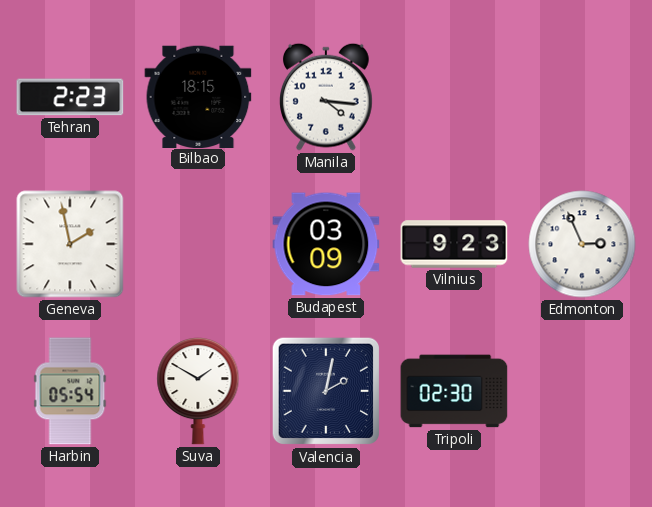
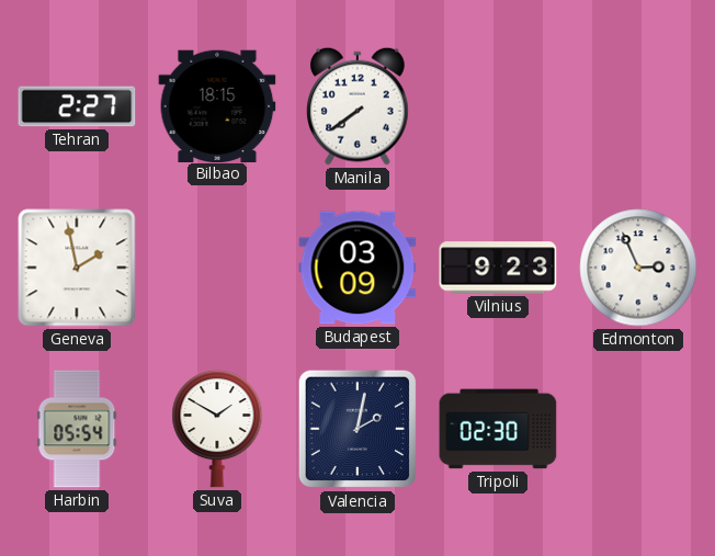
Tehran: 2:23 -> 2:27 (77, 106)
Manila: 4:16 -> 7:39 (359, 106)
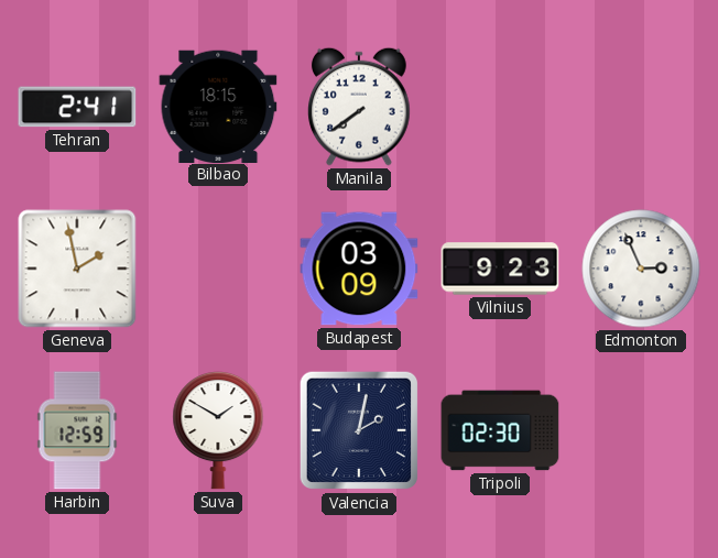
Tehran: 2:27 -> 2:41 (77, 107)
Harbin: 05:54 -> 12:59 (77, 430)
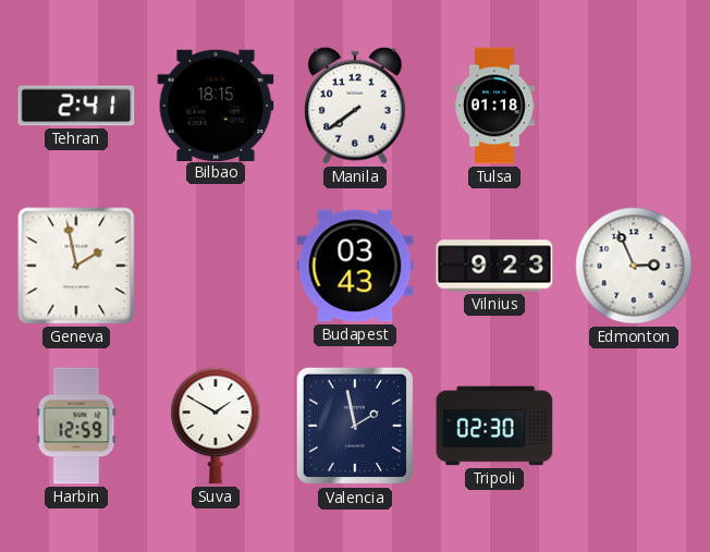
Tulsa: none -> 01:18 (494, 106)
Budapest: 03:09 -> 03:43 (355, 266)
Valencia: 2:02 -> 1:58 (355, 426)
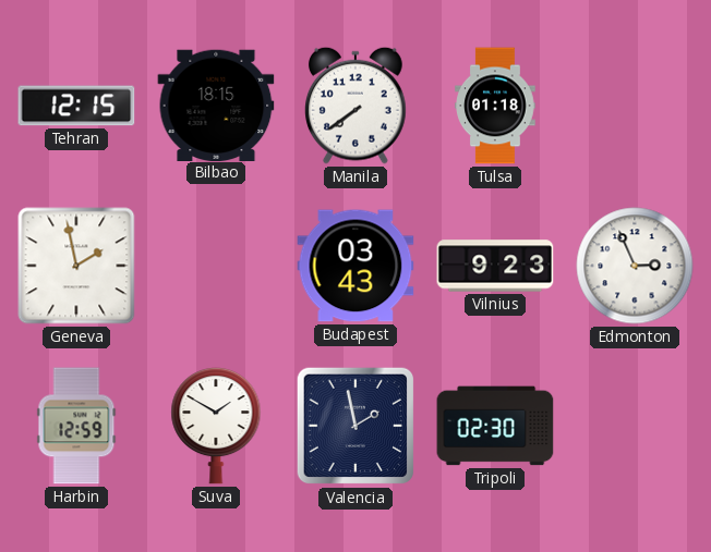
Tehran: 2:41 -> 12:15 (76, 106)
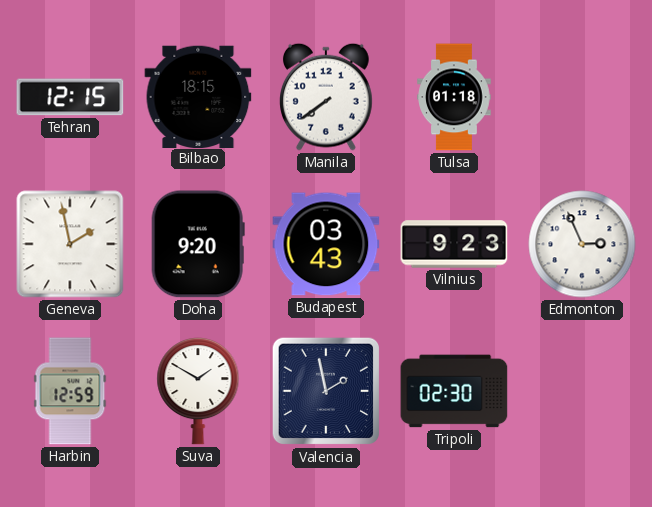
Doha: none -> 9:20 (198, 244)
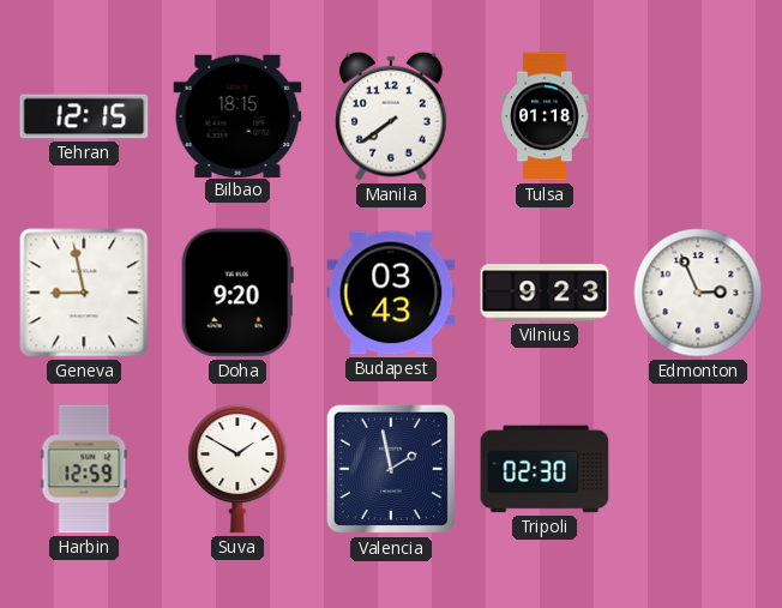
Geneva: 1:58 -> 8:58 (84, 293)
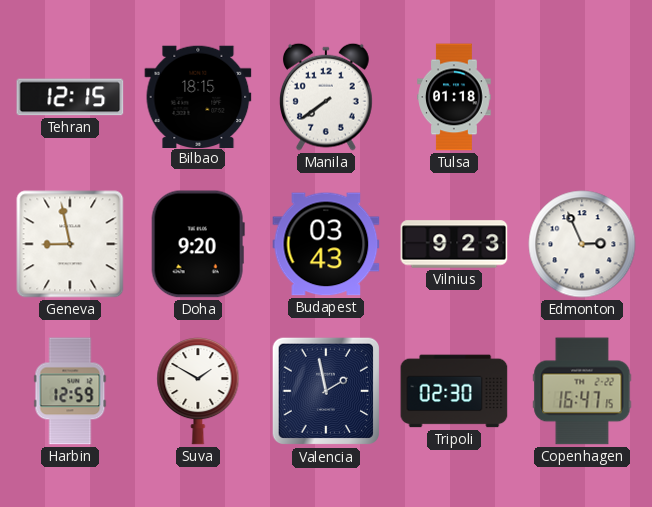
Copenhagen: none -> 16:47 (582, 391)
